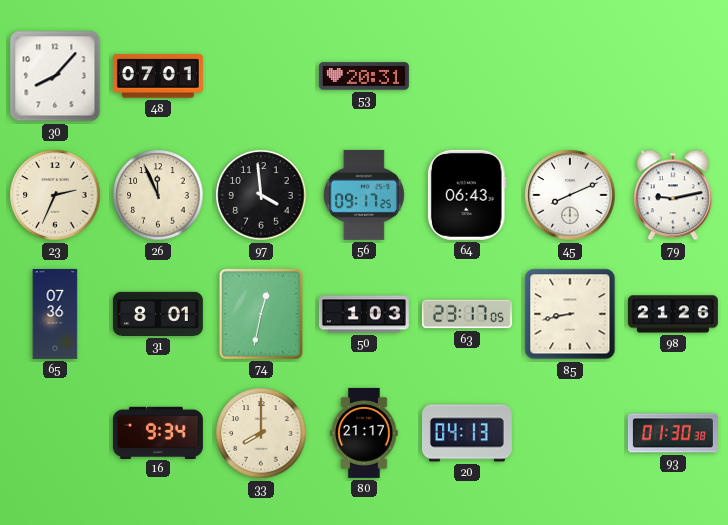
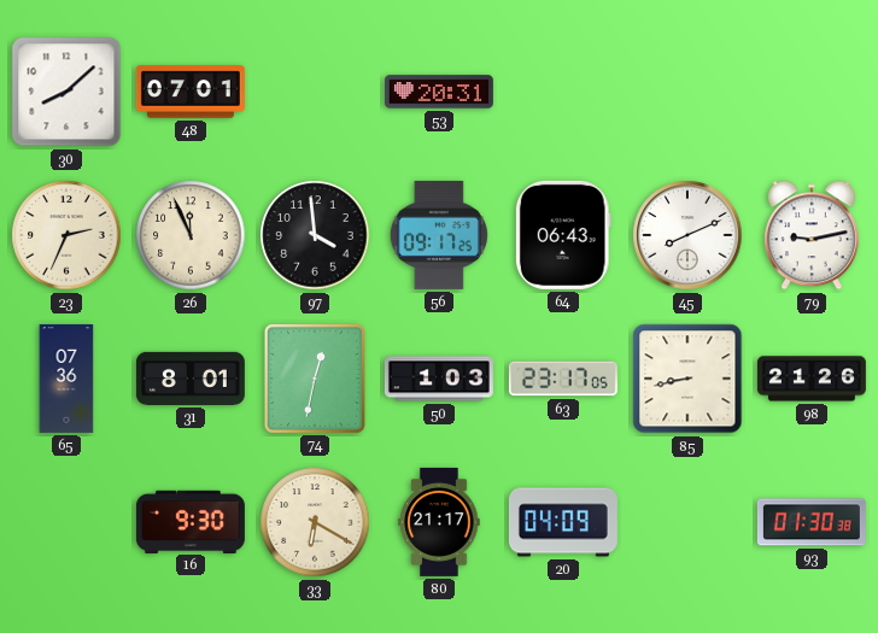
30: 8:07 -> 8:08 (66, 92)
16: 9:34 -> 9:30 (191, 521)
33: 8:00 -> 6:20 (315, 522)
20: 04:13 -> 04:09 (563, 522)
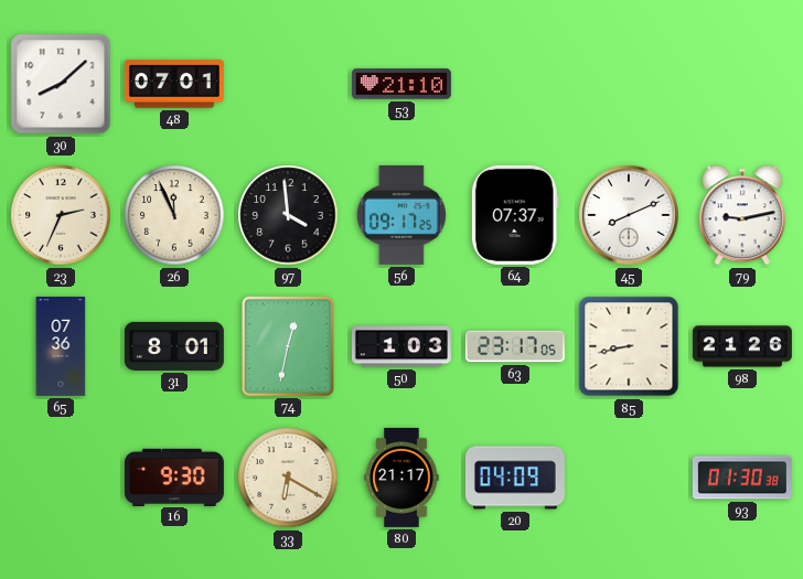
53: 20:31 -> 21:10 (401, 84)
64: 06:43 -> 07:37 (515, 215)
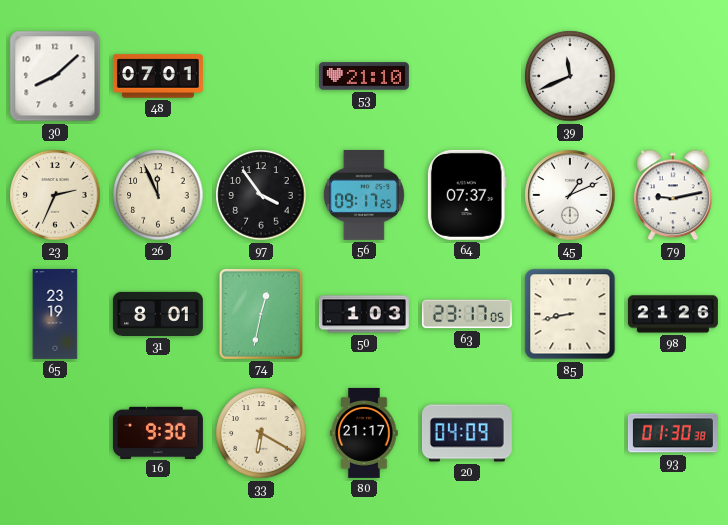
39: none -> 11:41 (570, 76)
97: 3:59 -> 3:54 (261, 195)
45: 8:11 -> 1:11 (570, 195)
65: 07:36 -> 23:19 (55, 314)
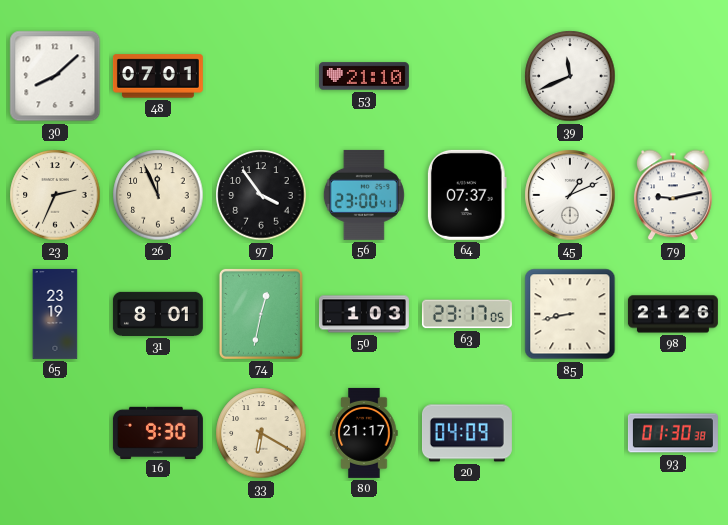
56: 09:17 -> 23:00 (364, 195)
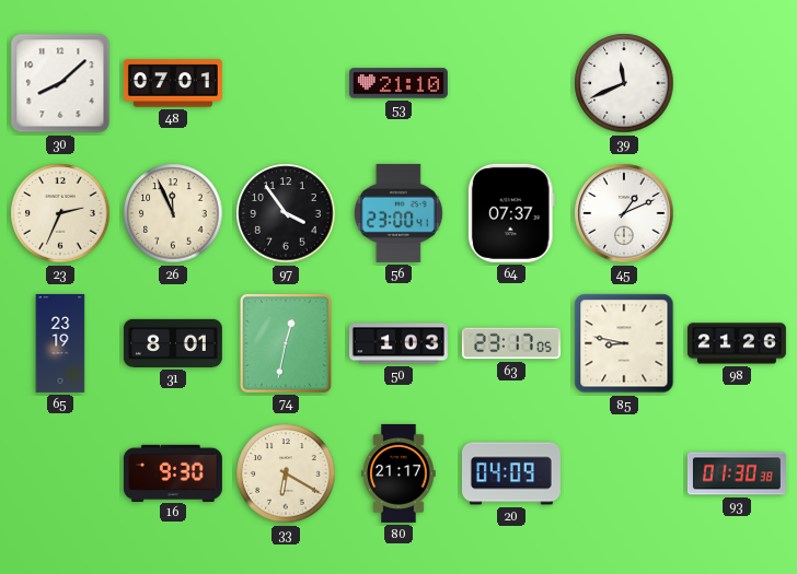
79: 9:13 -> none (673, 195)
85: 8:43 -> 8:47 (624, 343)
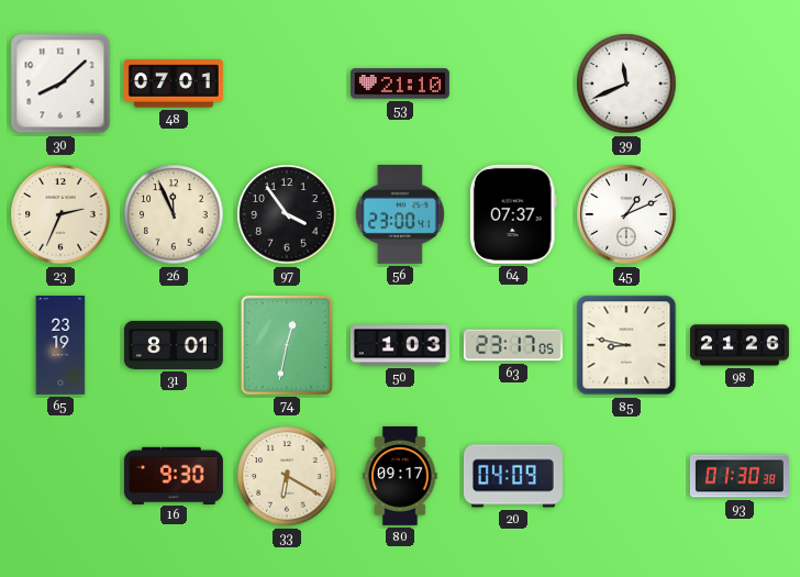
80: 21:17 -> 09:17 (400, 476)
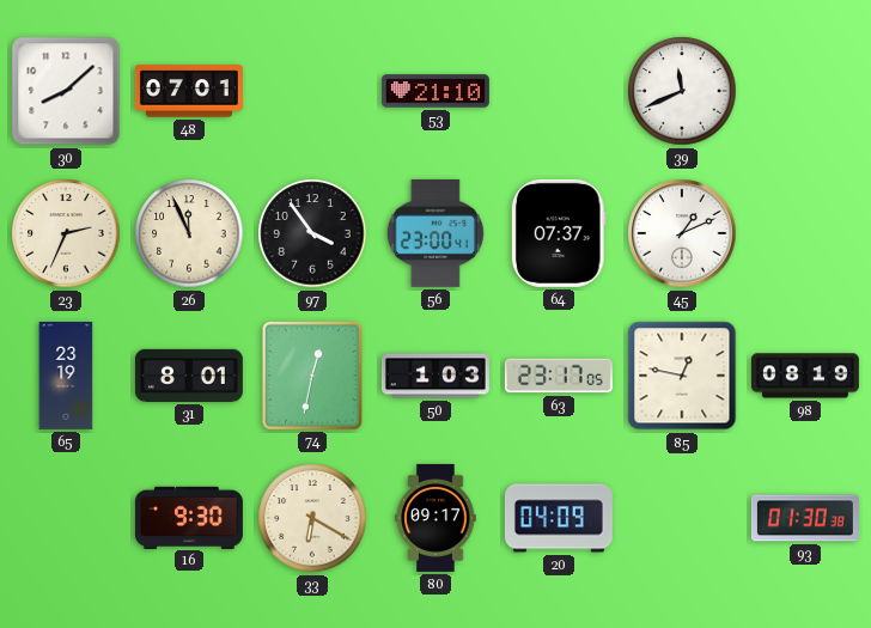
85: 8:47 -> 12:47 (682, 376)
98: 21:26 -> 08:19 (805, 376)
